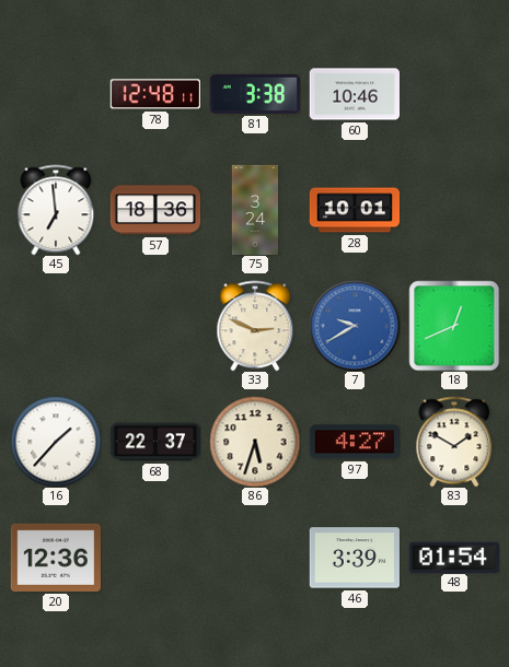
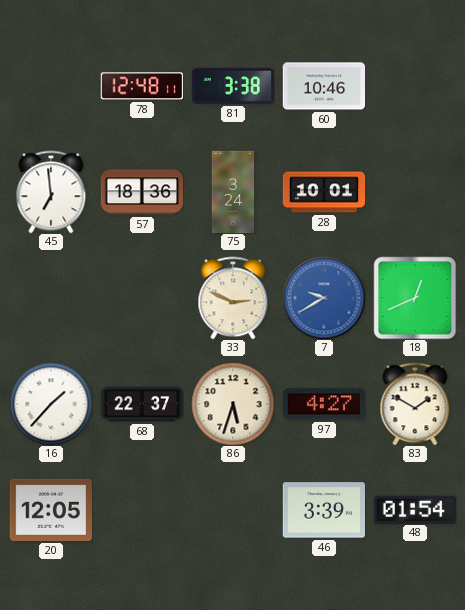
20: 12:36 -> 12:05 (51, 510)
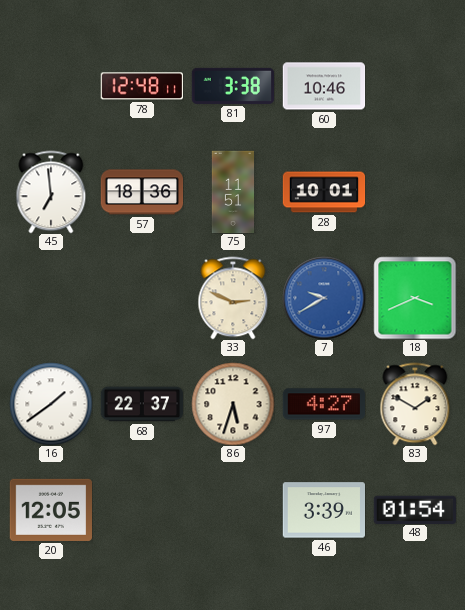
75: 3:24 -> 11:51 (233, 192)
18: 12:41 -> 3:41 (415, 298)
16: 1:37 -> 1:39 (51, 404)
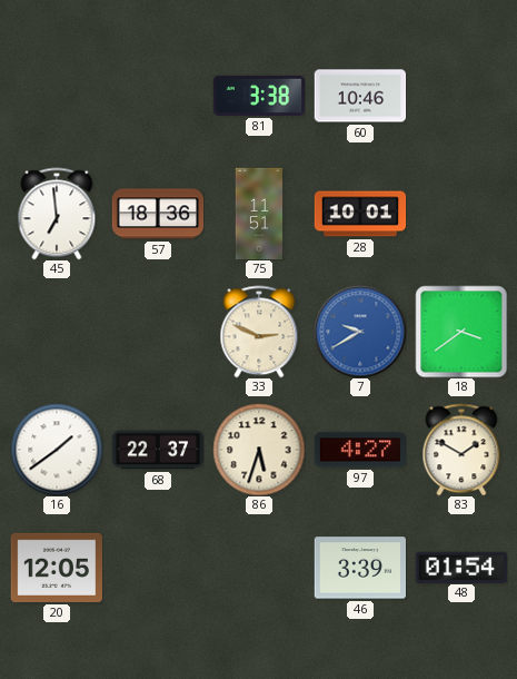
78: 12:48 -> none (142, 86)
18: 3:41 -> 3:39 (461, 332)
